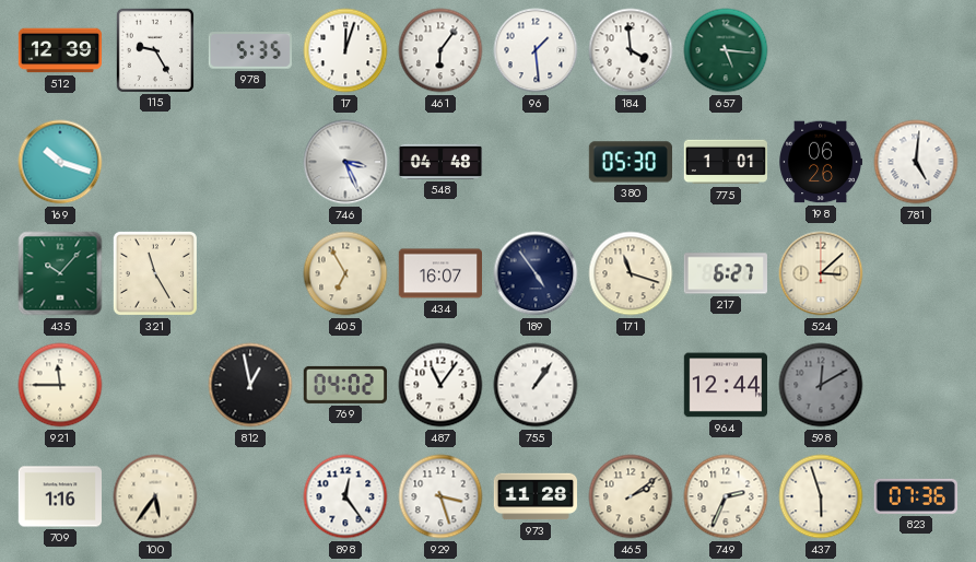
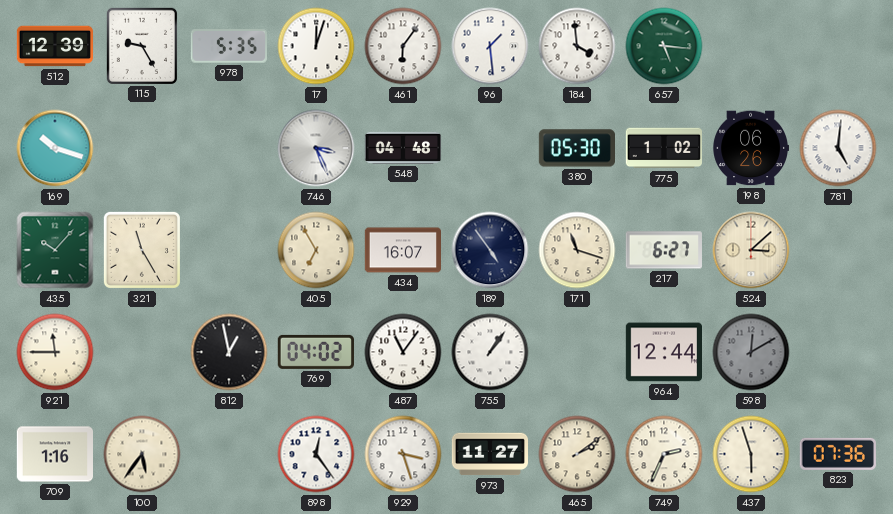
775: 1:01 -> 1:02 (663, 148)
973: 11:28 -> 11:27 (489, 454)
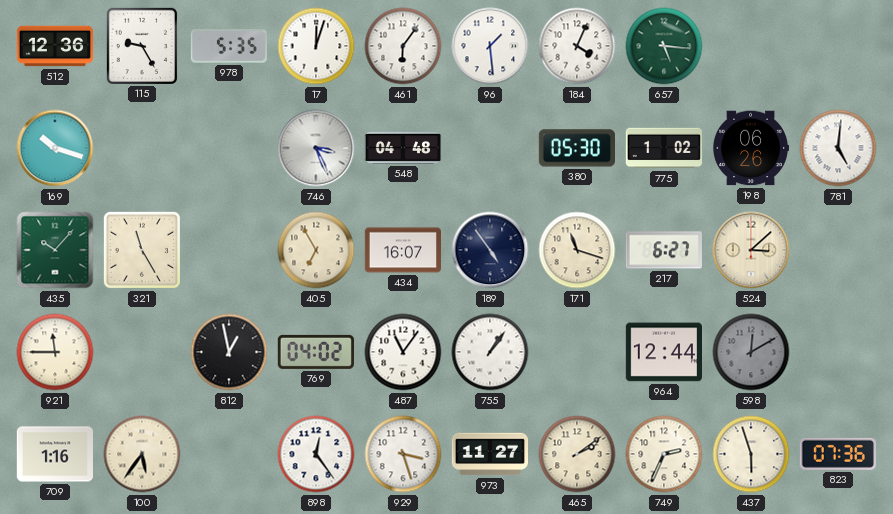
512: 12:39 -> 12:36 (55, 46)
184: 3:59 -> 4:04 (577, 46)
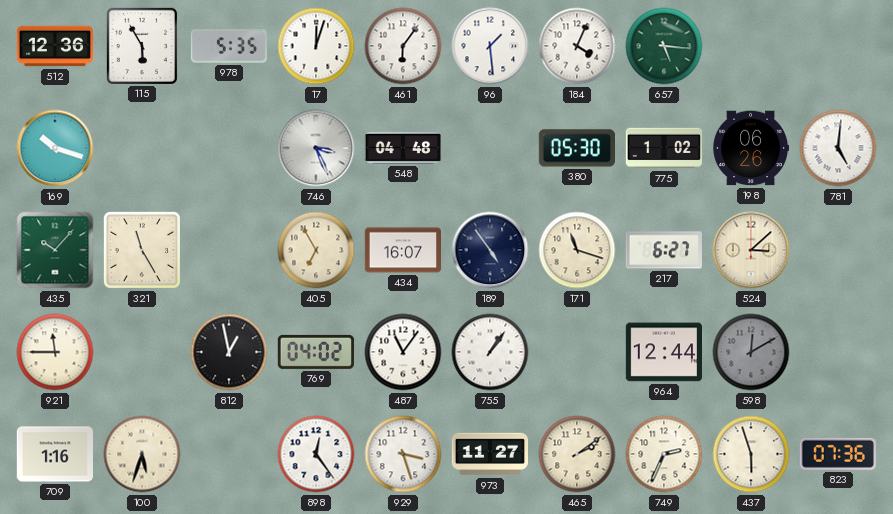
115: 9:25 -> 5:55 (141, 45)
100: 5:36 -> 5:33 (142, 454)
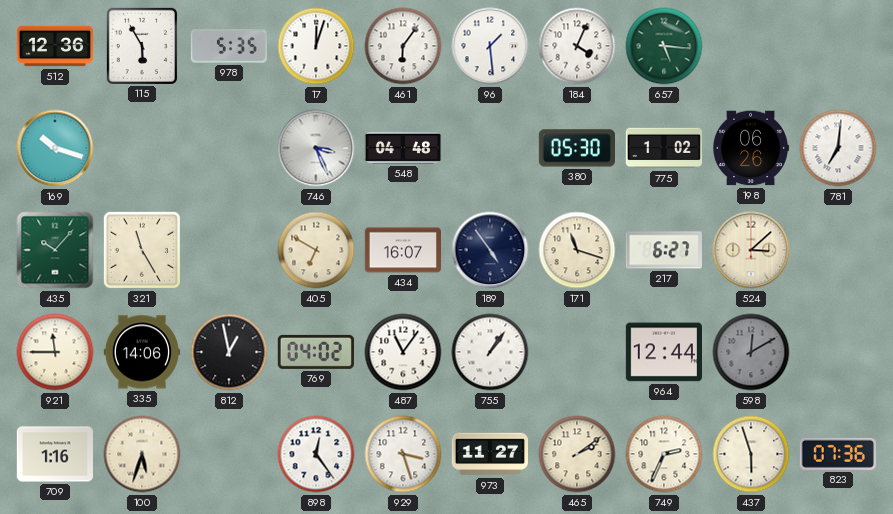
781: 5:01 -> 7:01 (838, 148)
405: 6:55 -> 6:50 (316, 250)
335: none -> 14:06 (141, 352)
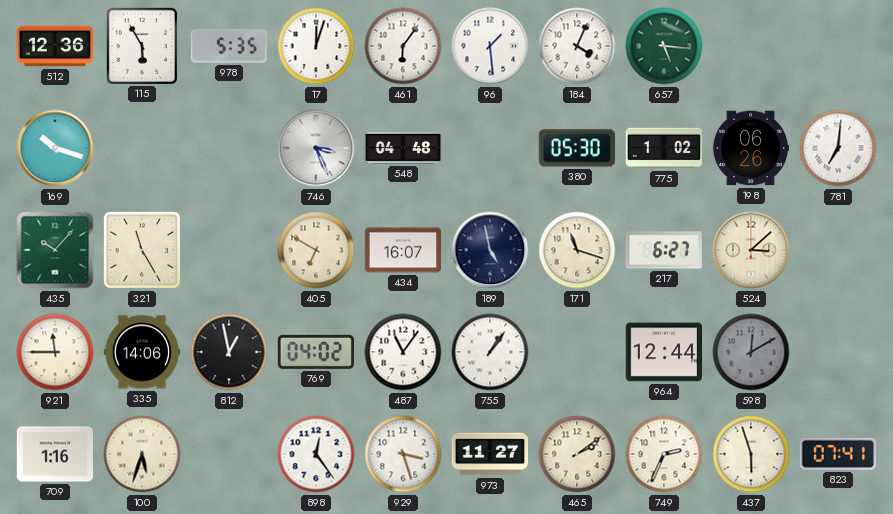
189: 4:54 -> 4:58 (490, 250)
823: 07:36 -> 07:41 (838, 454)
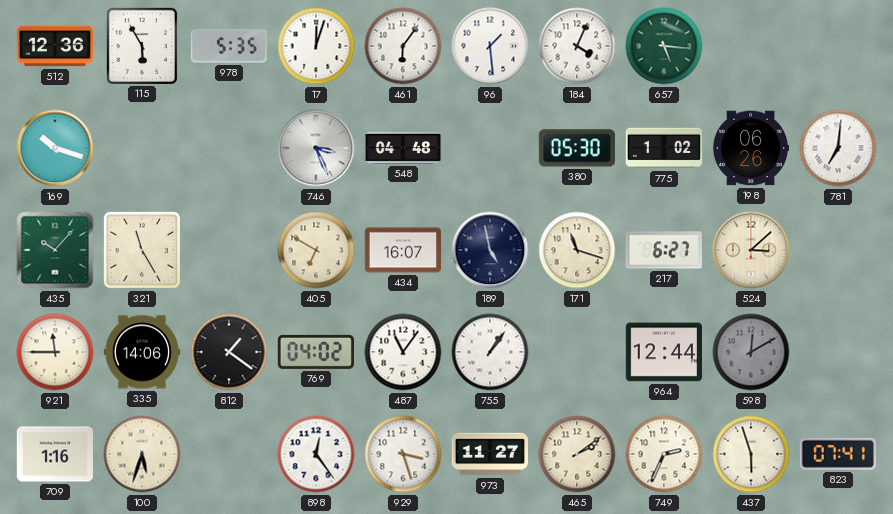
812: 12:58 -> 1:21 (229, 352)
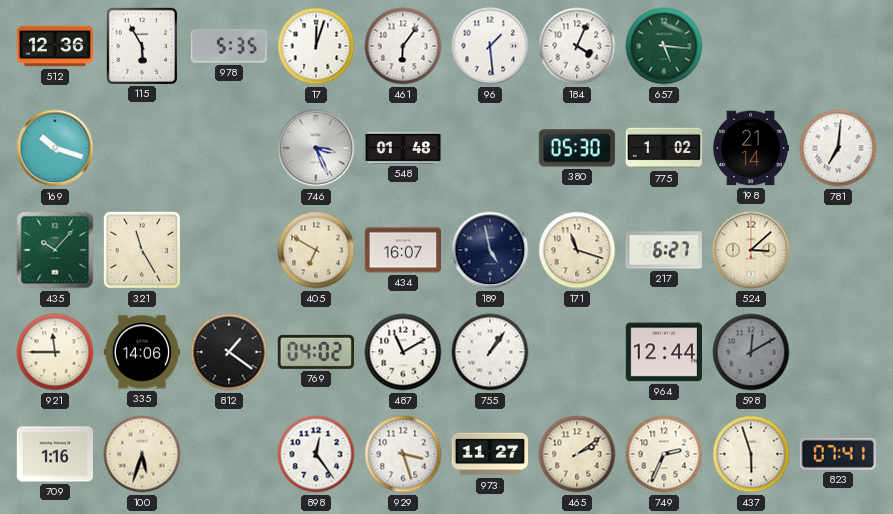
548: 04:48 -> 01:48 (403, 148)
198: 06:26 -> 21:14 (750, 148)
487: 11:06 -> 11:10 (403, 352)
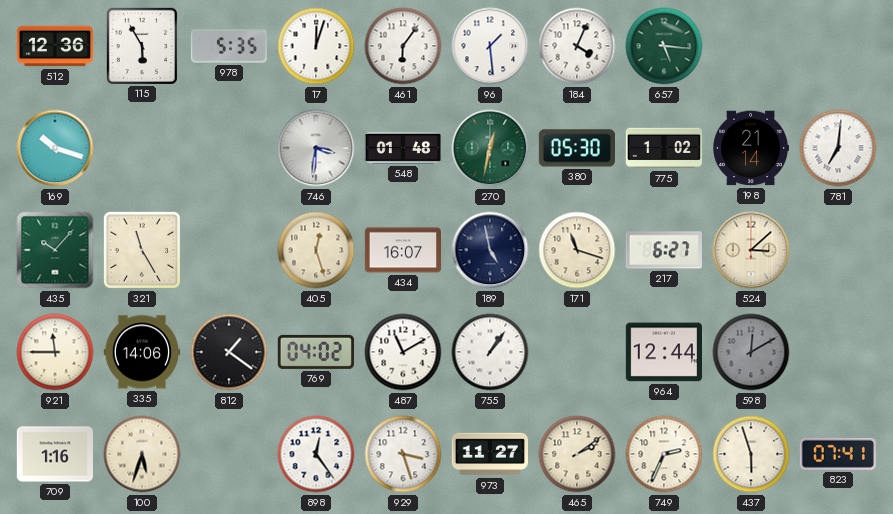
746: 3:26 -> 3:31 (316, 148)
270: none -> 12:32 (490, 148)
405: 6:50 -> 12:27 (316, 250)
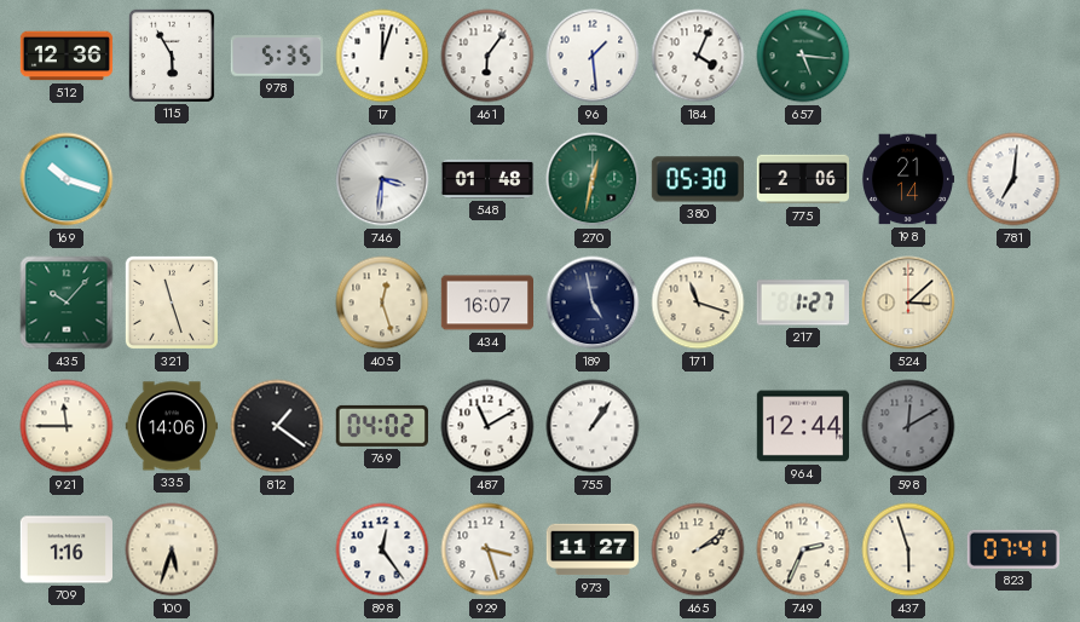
775: 1:02 -> 2:06 (802, 179)
321: 11:25 -> 11:27 (172, 303)
217: 6:27 -> 1:27 (803, 303)
